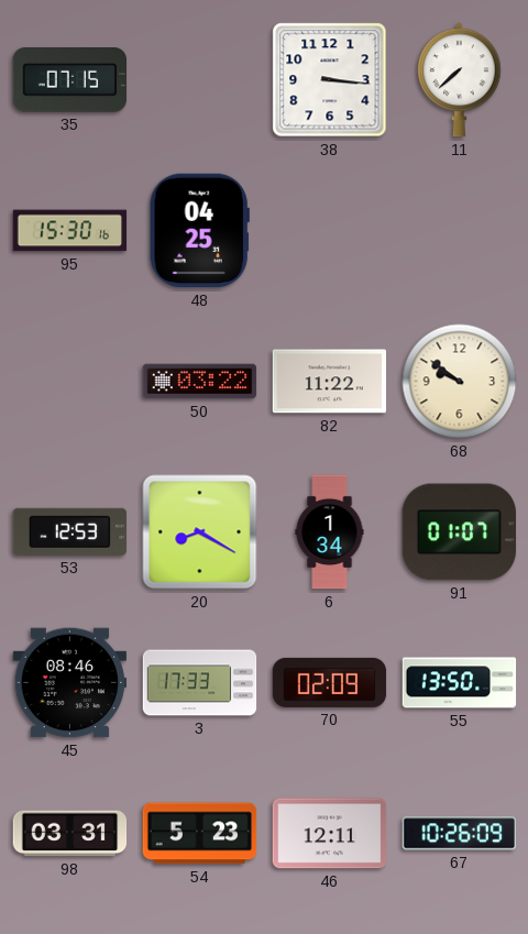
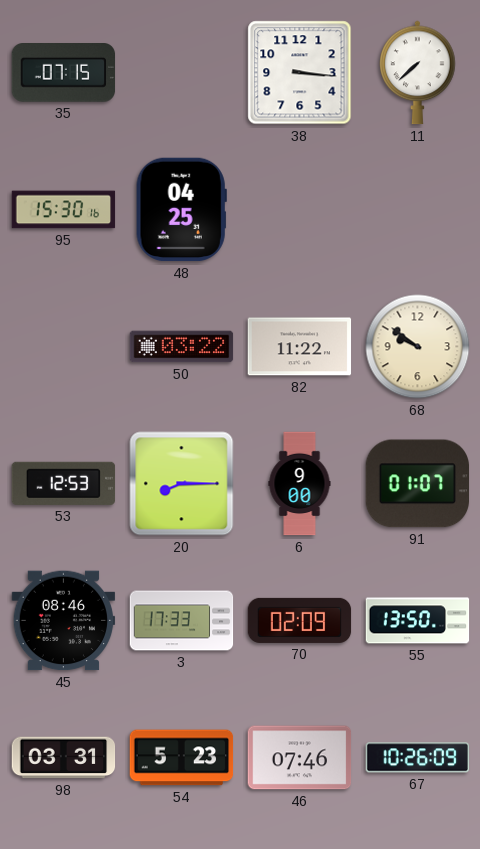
20: 8:20 -> 8:15 (182, 484)
6: 1:34 -> 9:00 (300, 484)
46: 12:11 -> 07:46 (300, 758)
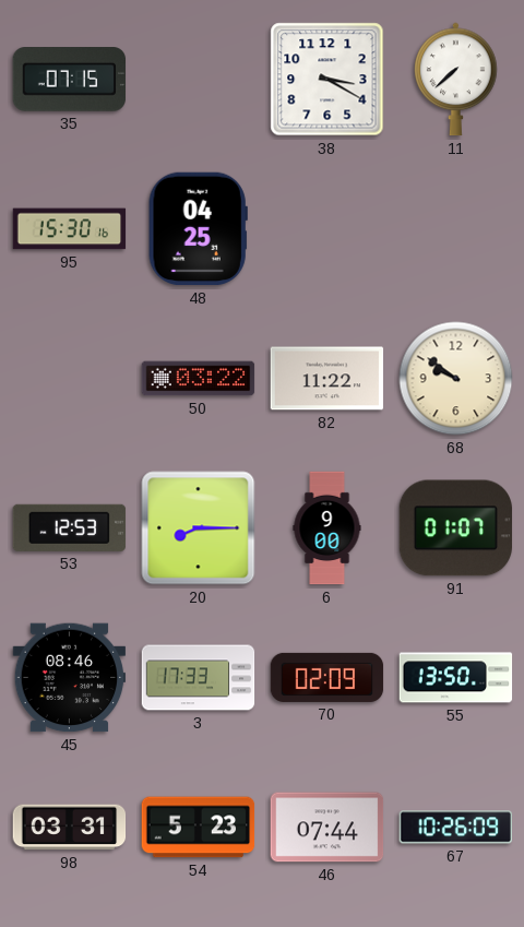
38: 3:16 -> 3:20 (327, 80)
46: 07:46 -> 07:44 (327, 828)
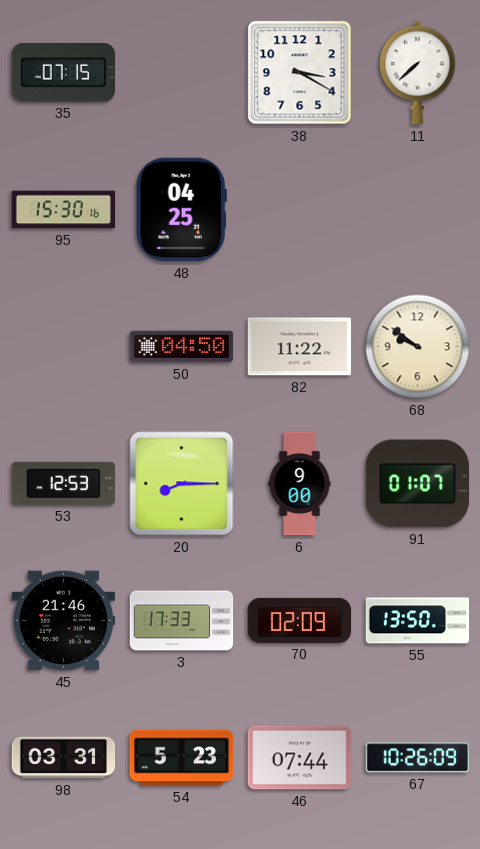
50: 03:22 -> 04:50 (182, 347)
45: 08:46 -> 21:46 (64, 621)
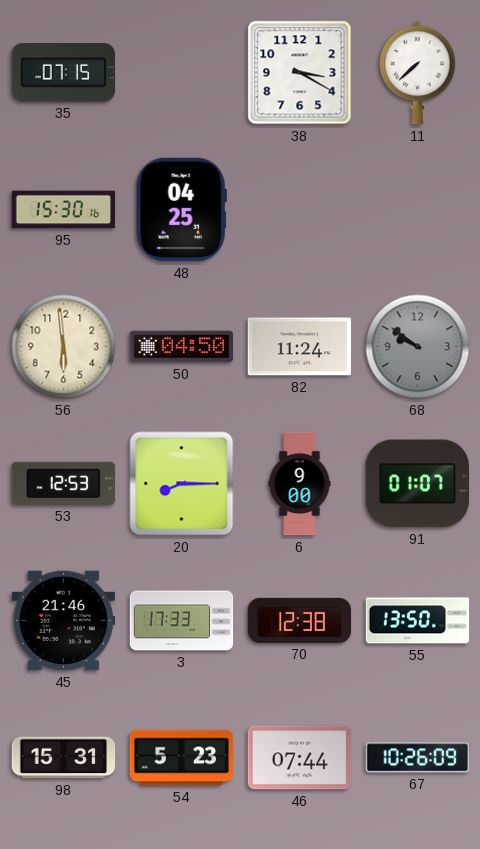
56: none -> 5:59 (64, 347)
82: 11:22 -> 11:24 (300, 347)
68 dial: cream -> grey (418, 347)
70: 02:09 -> 12:38 (300, 620)
98: 03:31 -> 15:31 (64, 758)
